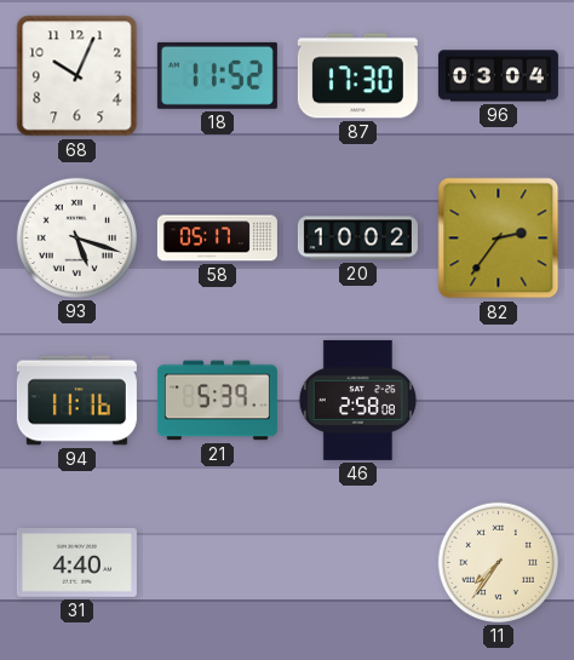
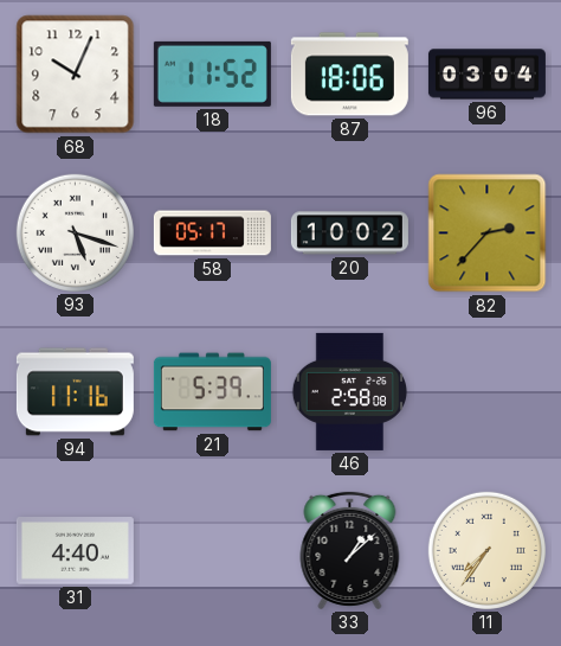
87: 17:30 -> 18:06 (349, 75)
82: 2:36 -> 2:37 (488, 234)
33: none -> 1:08 (350, 550)
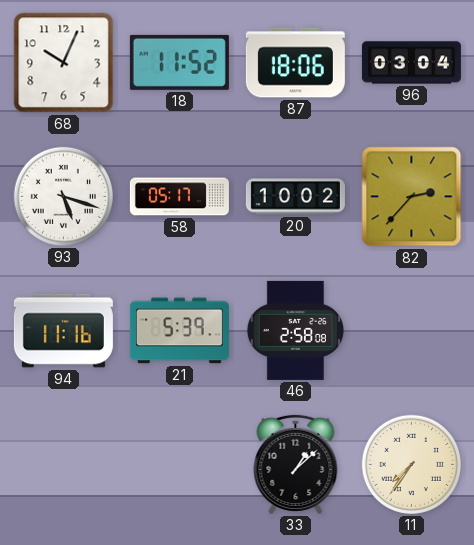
31: 4:40 -> none (75, 551)
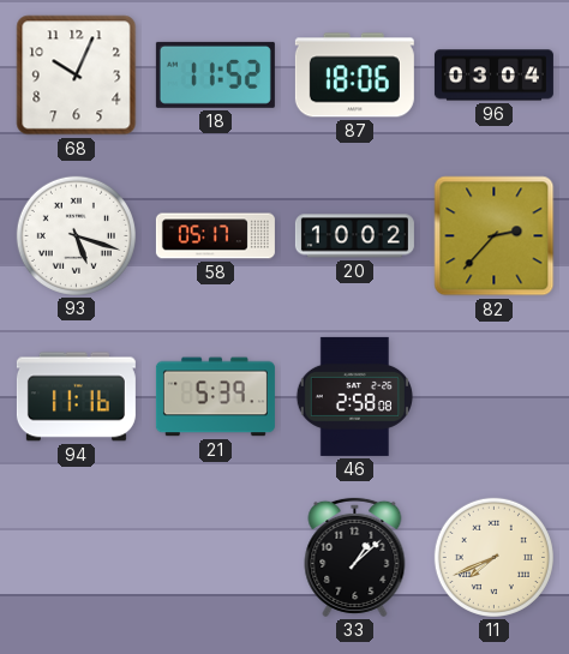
11: 7:36 -> 7:41 (493, 557)
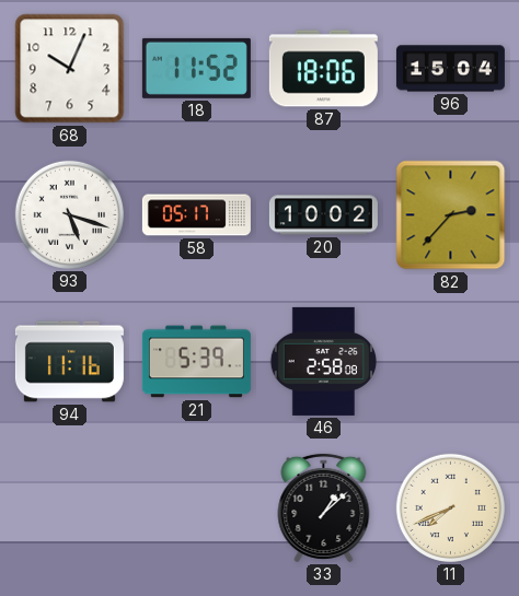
96: 03:04 -> 15:04 (450, 69)
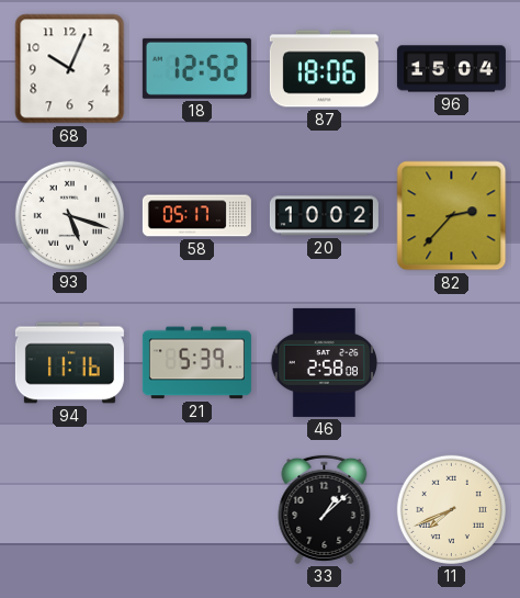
18: 11:52 -> 12:52 (196, 68)
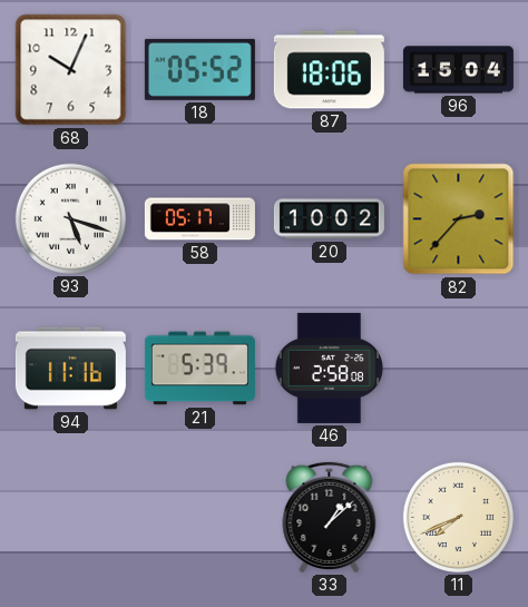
18: 12:52 -> 05:52 (199, 69)
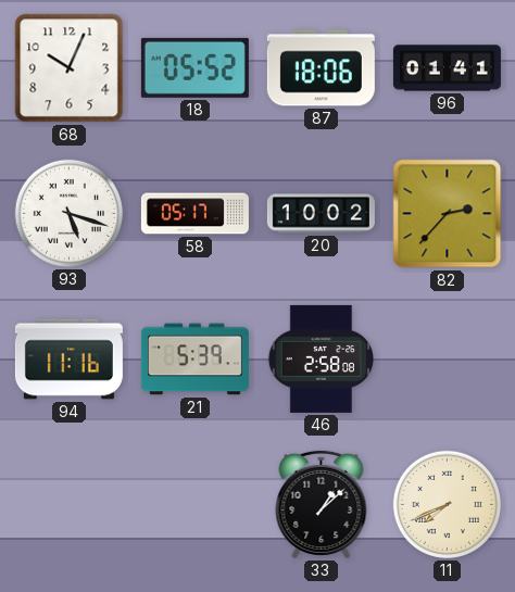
96: 15:04 -> 01:41 (447, 68)
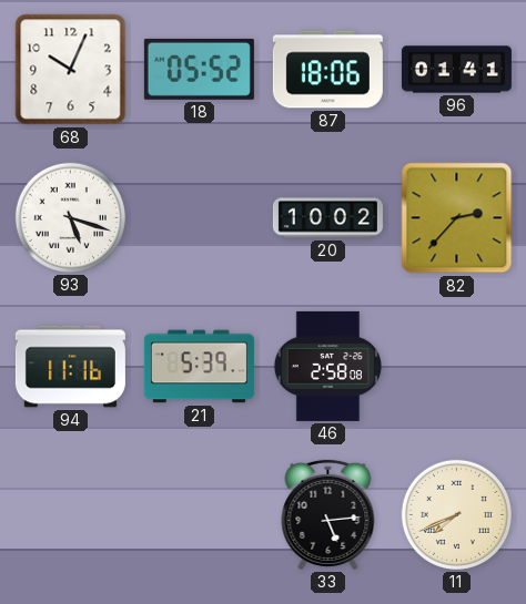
58: 05:17 -> none (194, 214)
33: 1:08 -> 5:14 (328, 514)
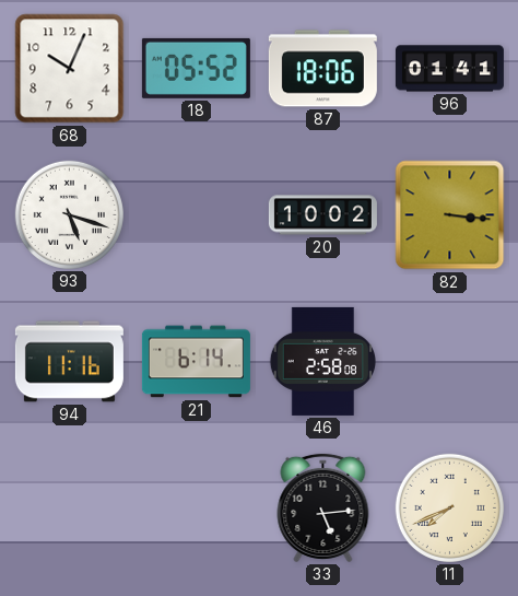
82: 2:37 -> 3:16 (450, 215)
21: 5:39 -> 6:14 (196, 362)
